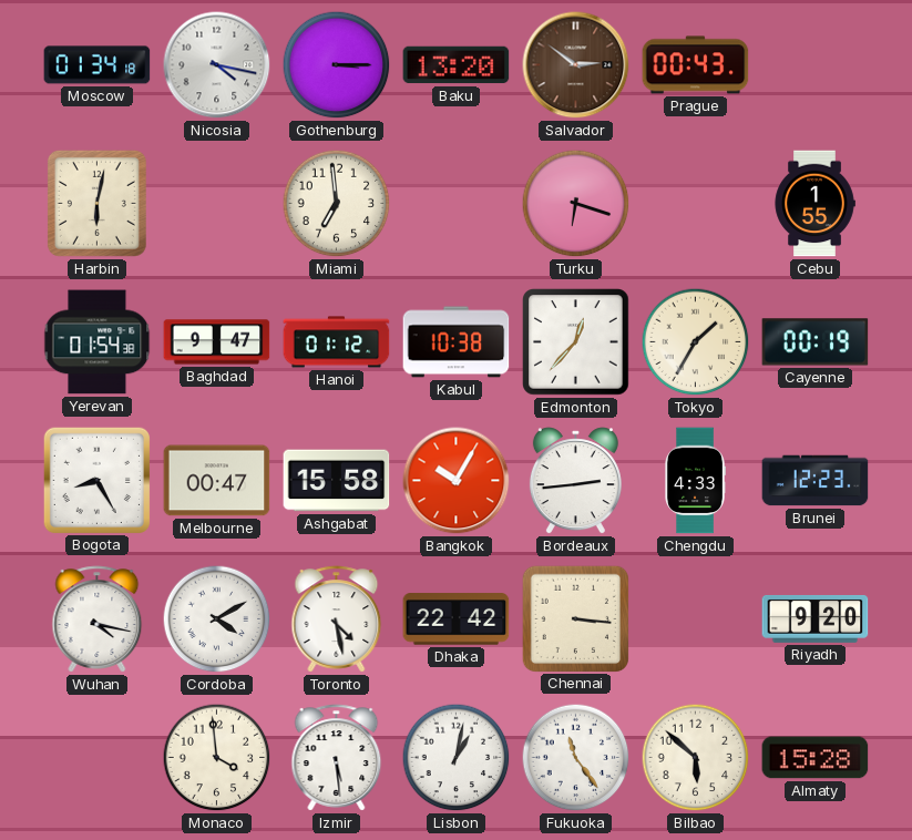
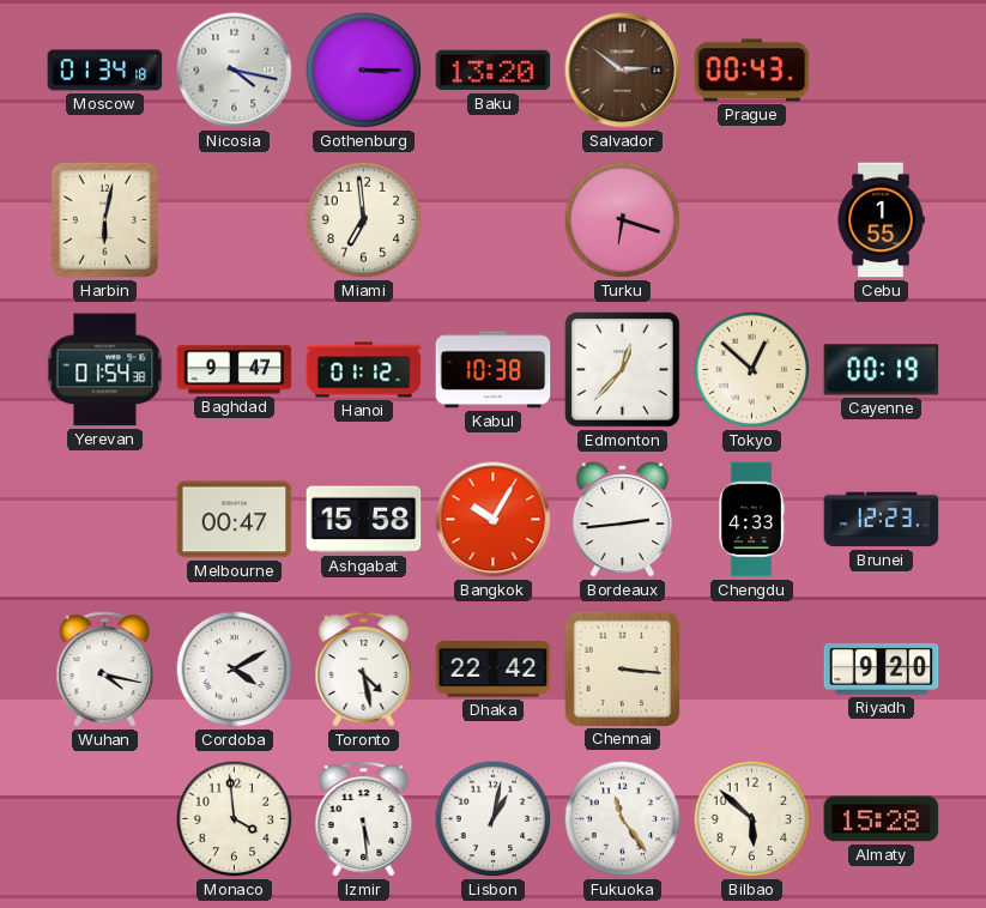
Tokyo: 1:35 -> 12:52 (752, 370)
Bogota: 8:25 -> none (96, 480)
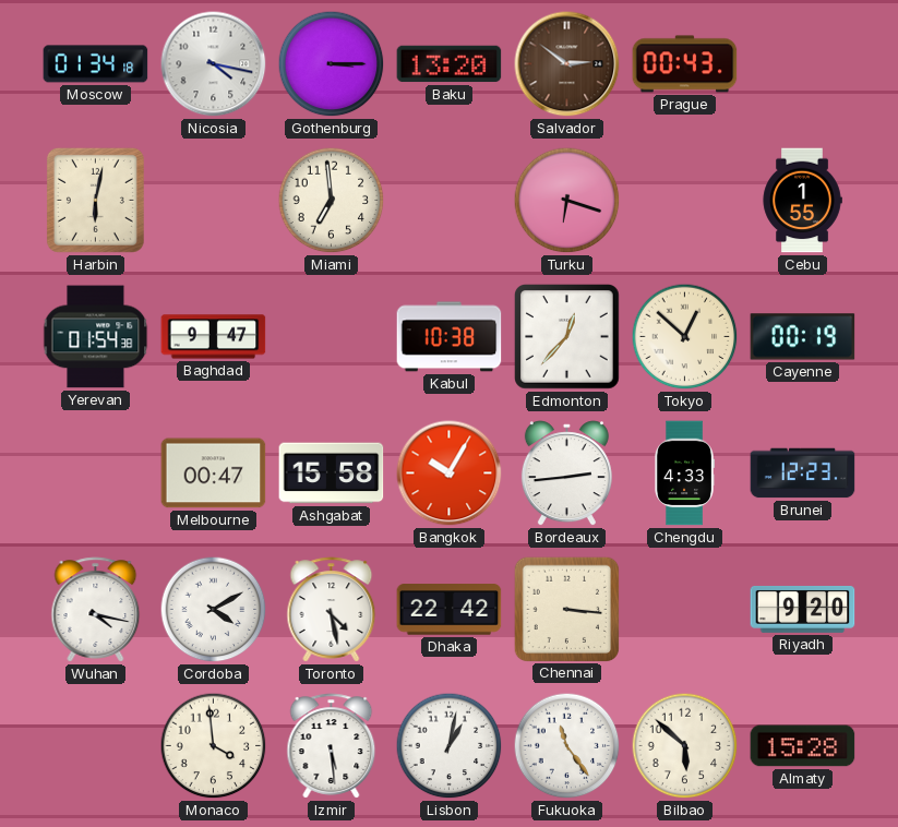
Hanoi: 01:12 -> none (364, 370)
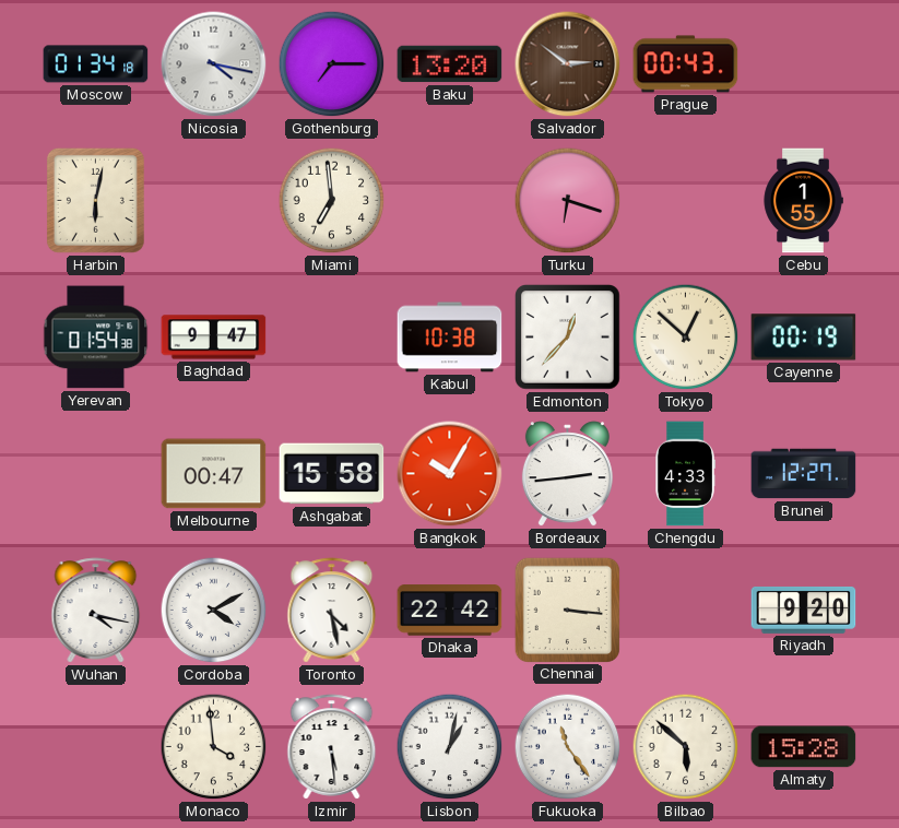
Gothenburg: 3:15 -> 7:15 (332, 64)
Brunei: 12:23 -> 12:27 (804, 474)
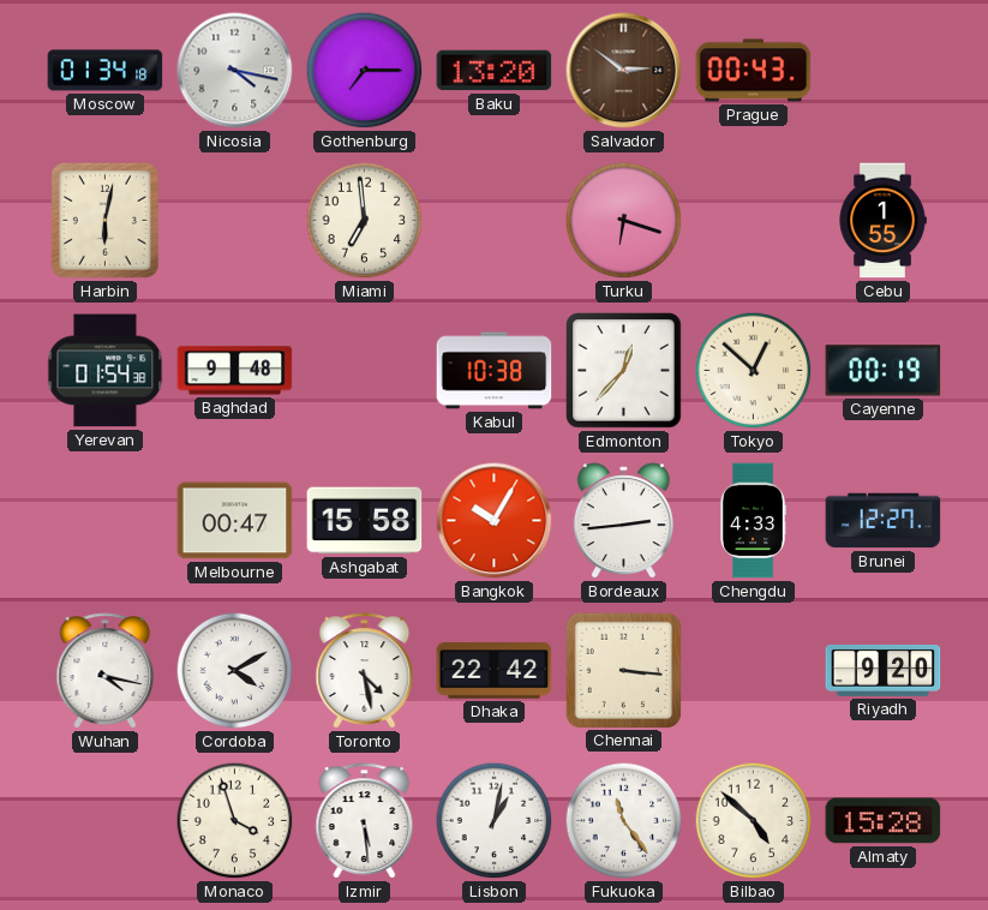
Baghdad: 9:47 -> 9:48 (235, 371)
Monaco: 3:59 -> 3:57 (235, 821)
Bilbao: 5:52 -> 4:52 (754, 821)
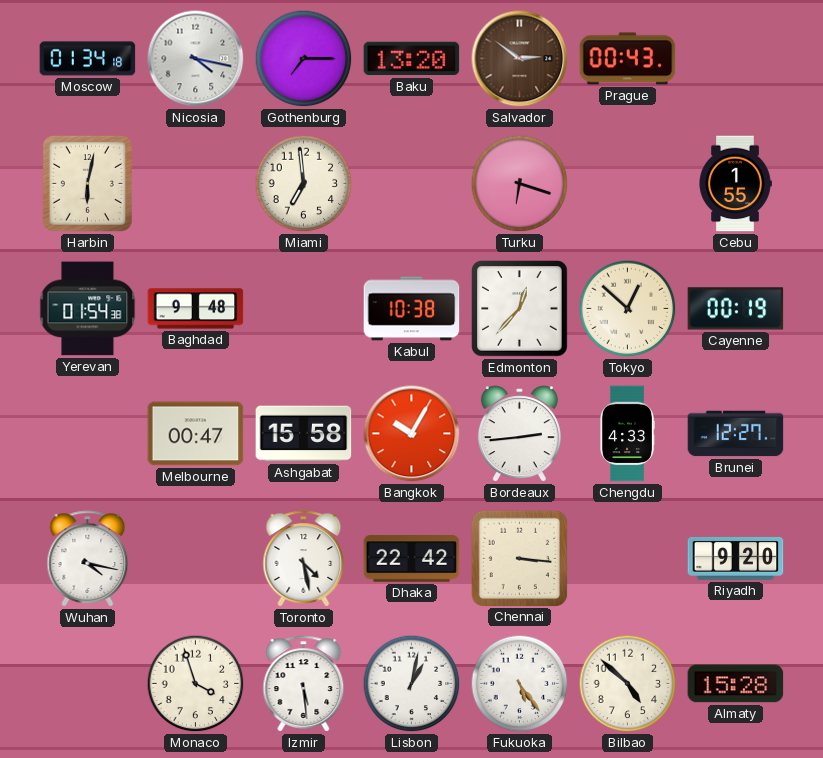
Cordoba: 4:10 -> none (235, 671)
Fukuoka: 11:24 -> 5:24 (520, 684)
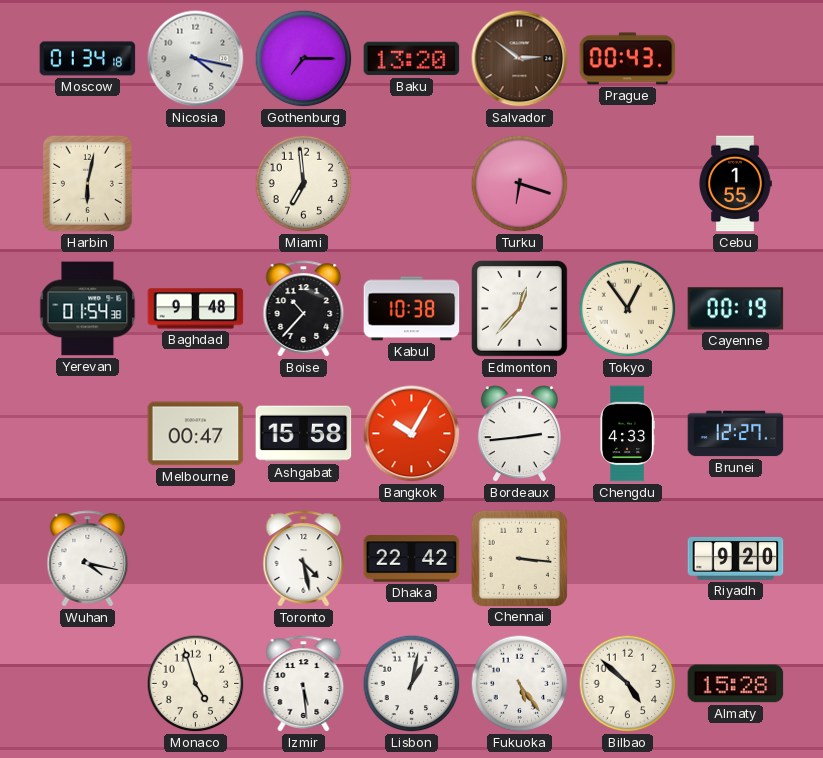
Boise: none -> 10:37 (304, 309)
Tokyo: 12:52 -> 12:54 (628, 309)
Monaco: 3:57 -> 4:57 (196, 684)
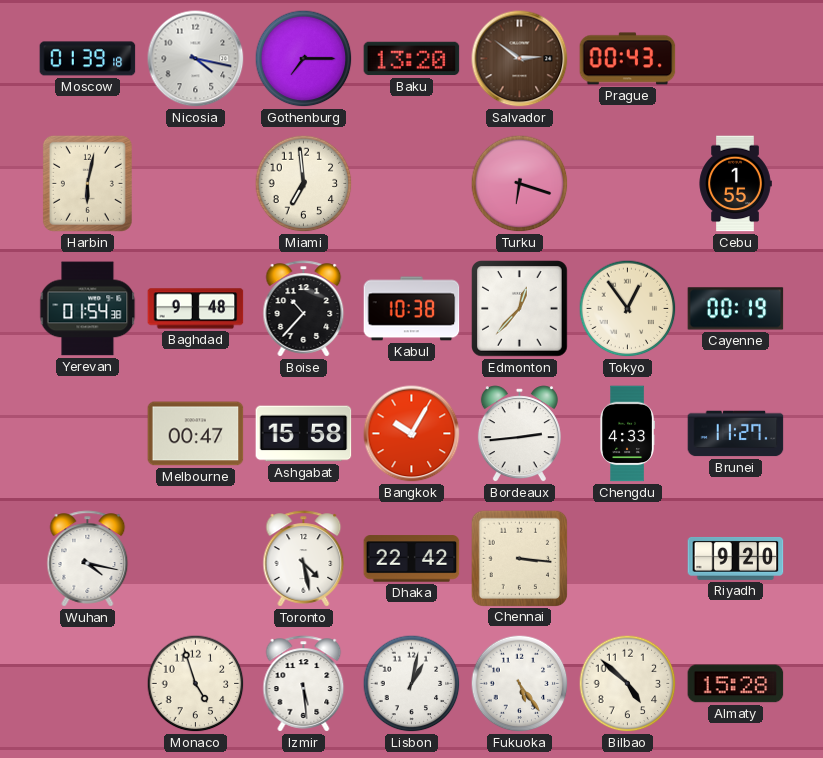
Moscow: 01:34 -> 01:39 (88, 59)
Brunei: 12:27 -> 11:27 (736, 434)
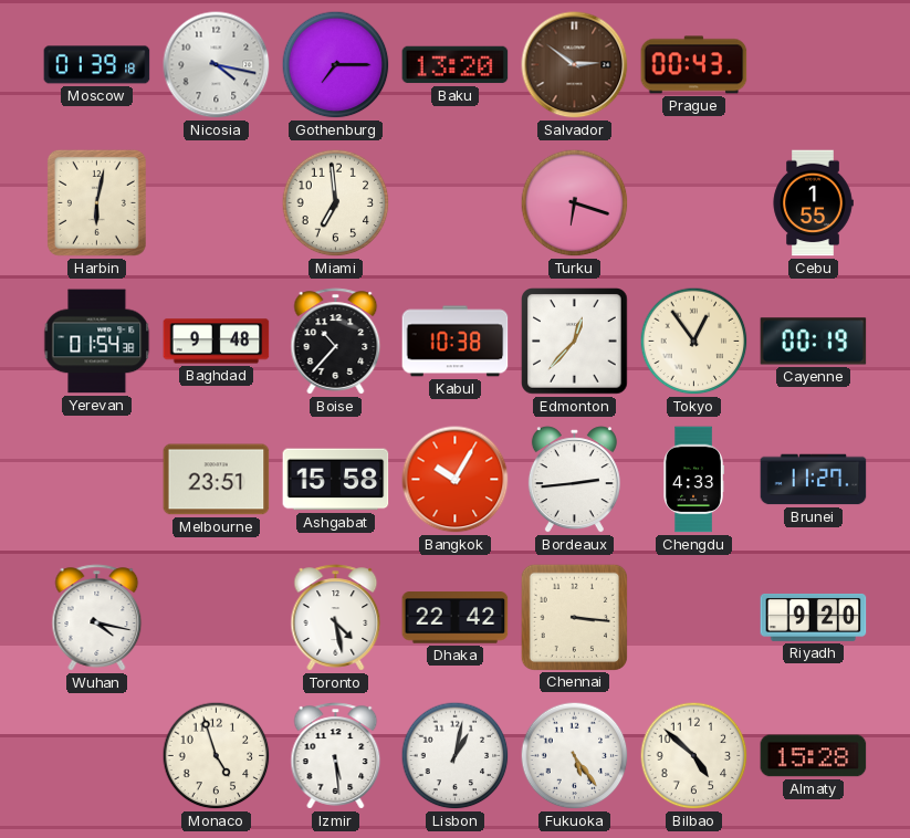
Melbourne: 00:47 -> 23:51 (217, 480)
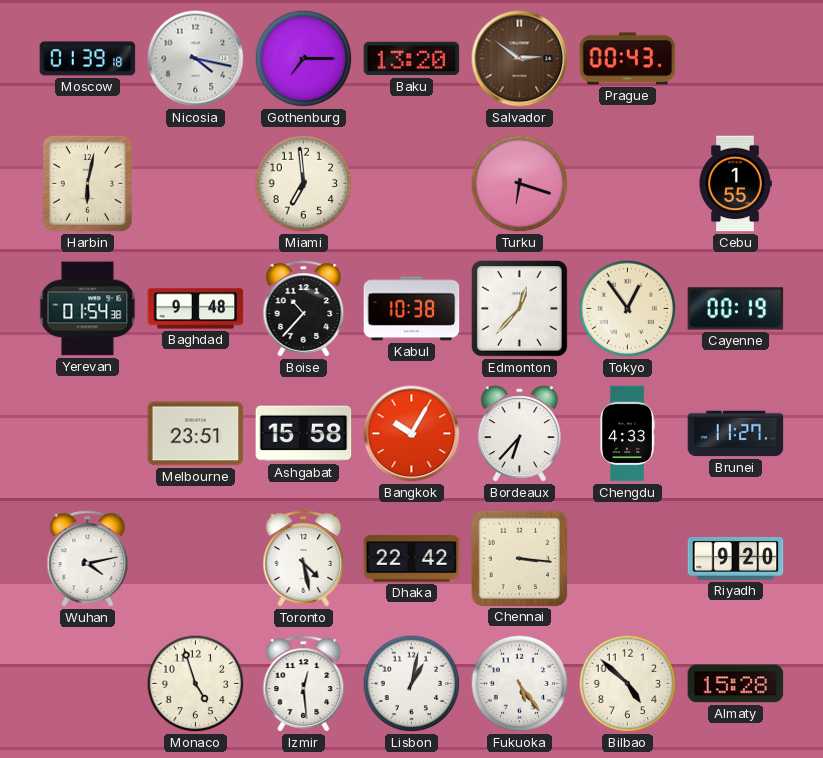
Bordeaux: 2:44 -> 6:37 (519, 434)
Wuhan: 4:17 -> 4:13 (88, 559)
Izmir: 5:29 -> 12:29 (304, 684)
